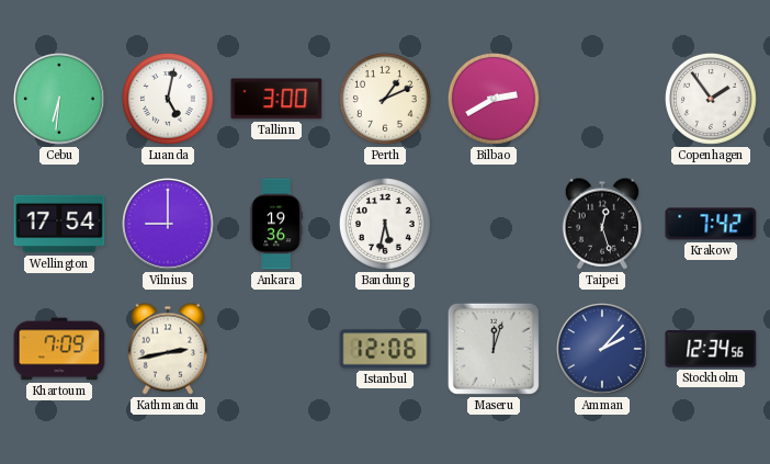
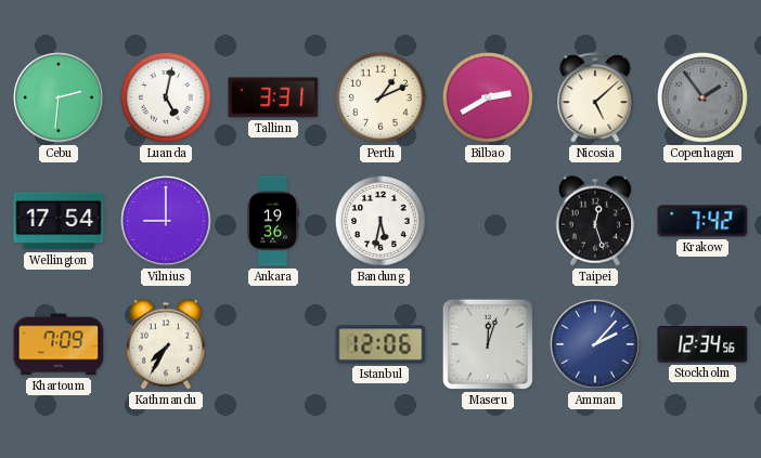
Cebu: 6:31 -> 2:31 (59, 97)
Tallinn: 3:00 -> 3:31 (273, 97)
Nicosia: none -> 5:08 (595, 97)
Copenhagen dial: white -> grey (702, 97)
Kathmandu: 2:43 -> 7:35 (165, 344)
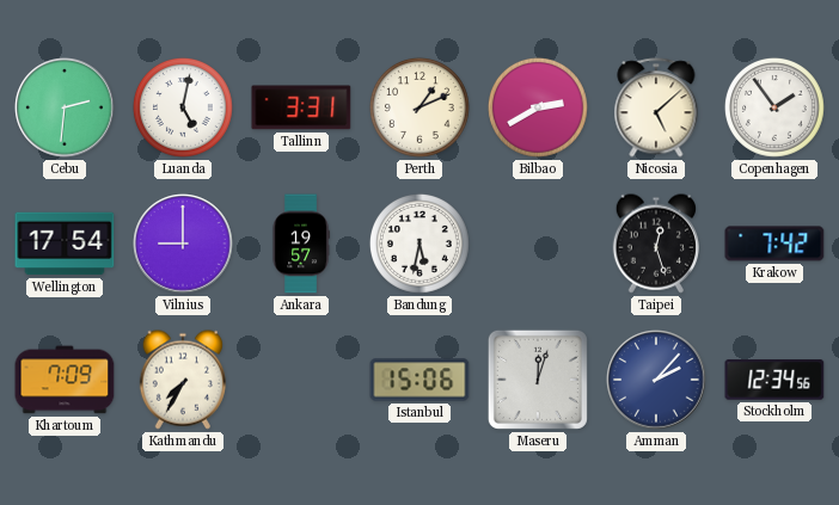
Copenhagen dial: grey -> white (774, 107)
Ankara: 19:36 -> 19:57 (301, 244)
Istanbul: 12:06 -> 15:06 (419, 380)
